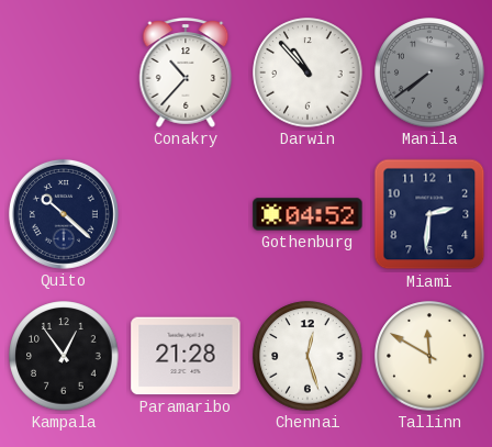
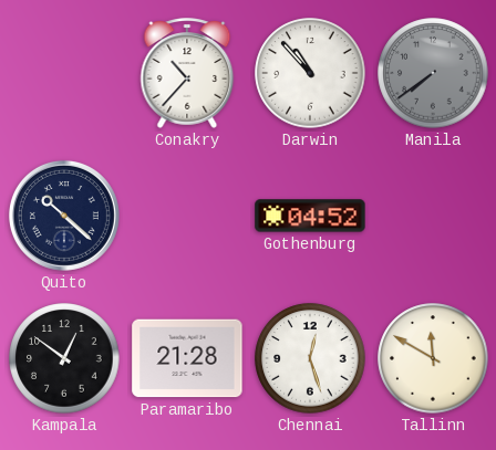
Miami: 2:31 -> none (429, 214)
Kampala: 12:54 -> 12:51 (64, 358)
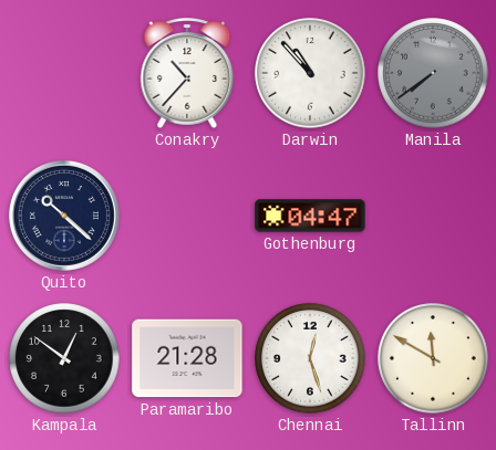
Gothenburg: 04:52 -> 04:47 (310, 216)
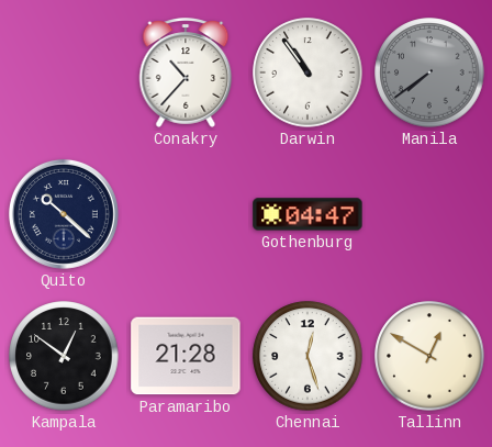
Darwin: 10:53 -> 10:54 (307, 72)
Tallinn: 11:50 -> 12:50 (429, 356)
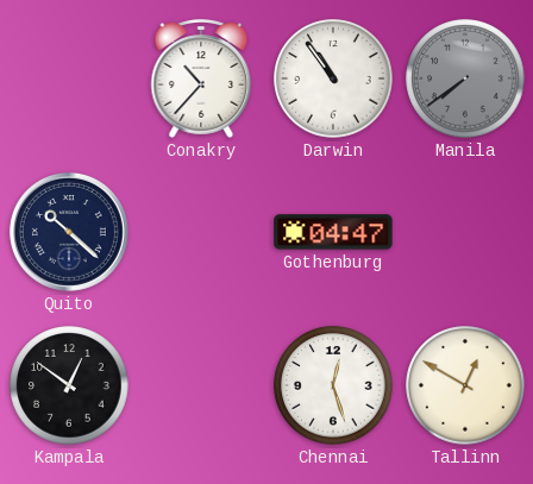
Paramaribo: 21:28 -> none (186, 356)
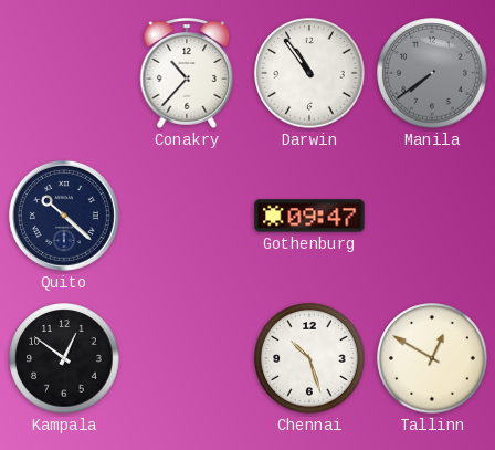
Gothenburg: 04:47 -> 09:47 (309, 216)
Chennai: 12:27 -> 10:27 (309, 358)
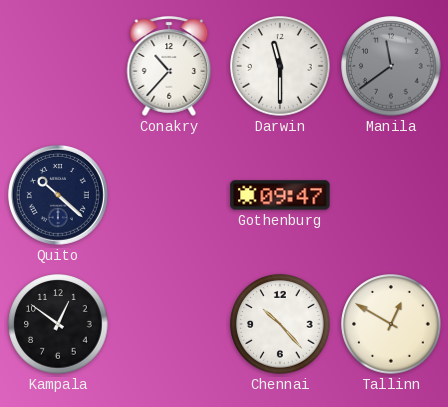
Darwin: 10:54 -> 11:30 (280, 66)
Manila: 7:39 -> 11:39 (391, 66)
Chennai: 10:27 -> 10:23 (280, 324)
